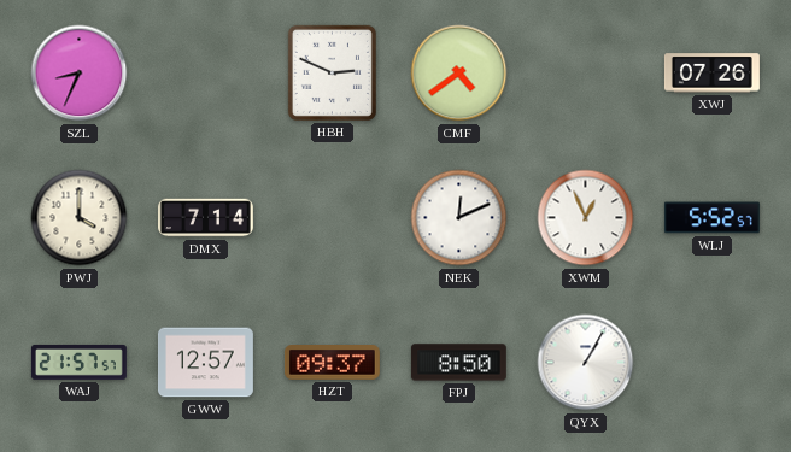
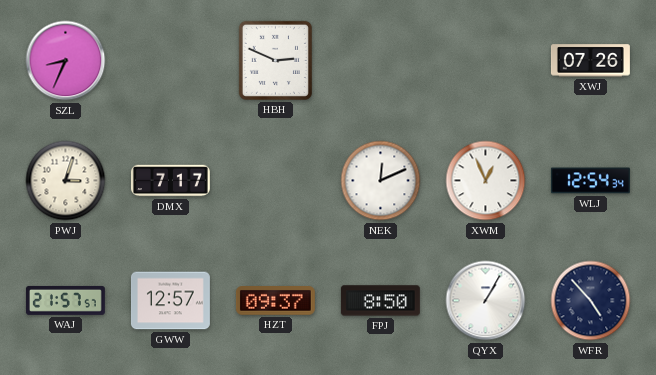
CMF: 4:39 -> none (459, 74)
PWJ: 4:00 -> 3:03 (66, 181)
DMX: 7:14 -> 7:17 (170, 181)
WLJ: 5:52 -> 12:54 (590, 181)
WFR: none -> 4:53 (591, 301)
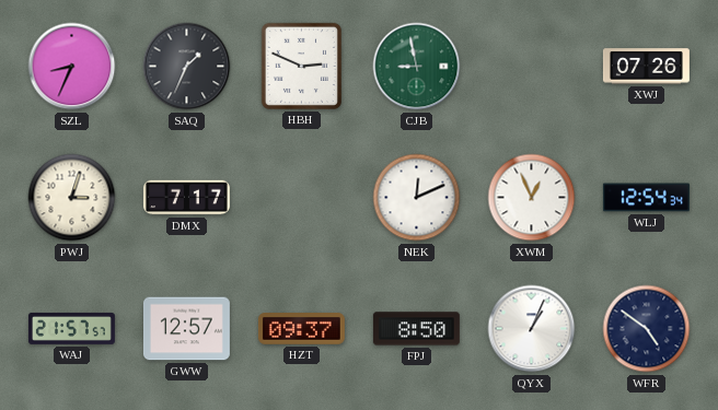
SAQ: none -> 1:34 (187, 67)
CJB: none -> 8:58 (417, 67)
QYX: 1:05 -> 1:04 (532, 329)
WFR: 4:53 -> 4:51 (647, 329)
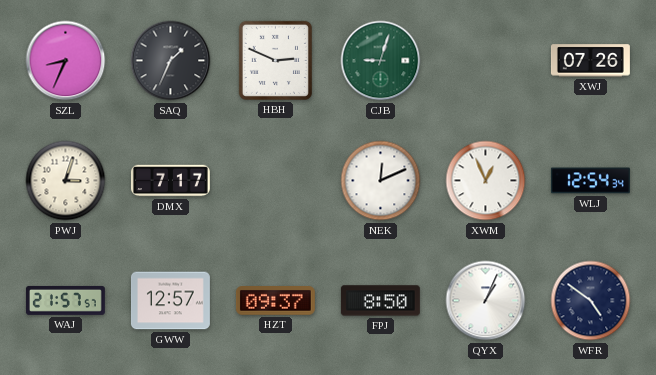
CJB: 8:58 -> 9:03 (381, 61)
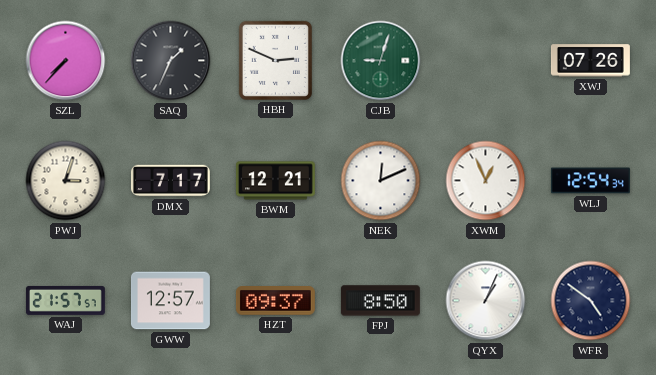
SZL: 8:34 -> 7:37 (66, 61)
BWM: none -> 12:21 (275, 181)
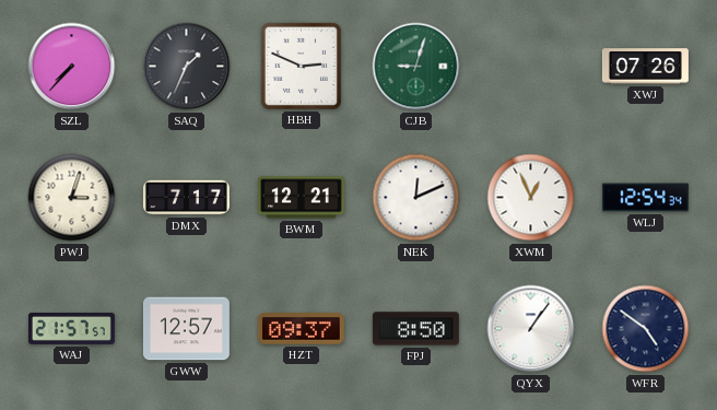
QYX: 1:04 -> 1:06 (531, 329)
